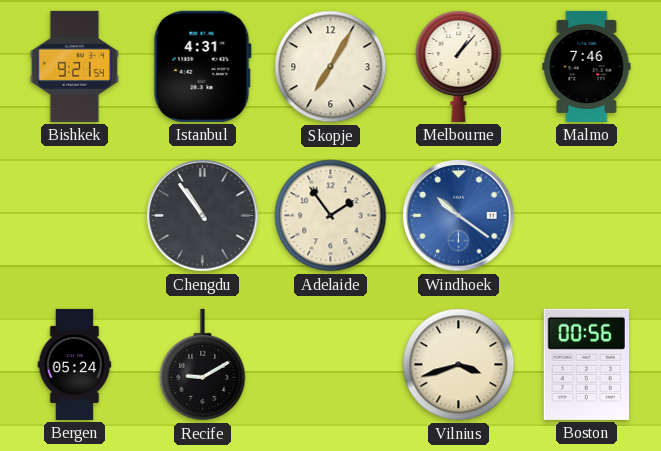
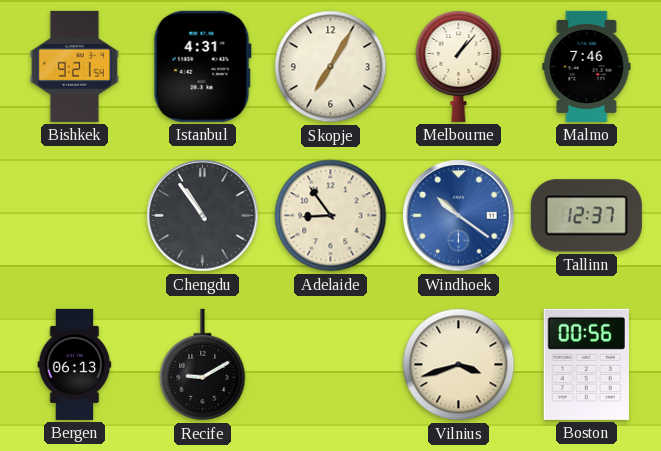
Adelaide: 1:54 -> 8:54 (331, 216)
Tallinn: none -> 12:37 (586, 216)
Bergen: 05:24 -> 06:13 (75, 364)
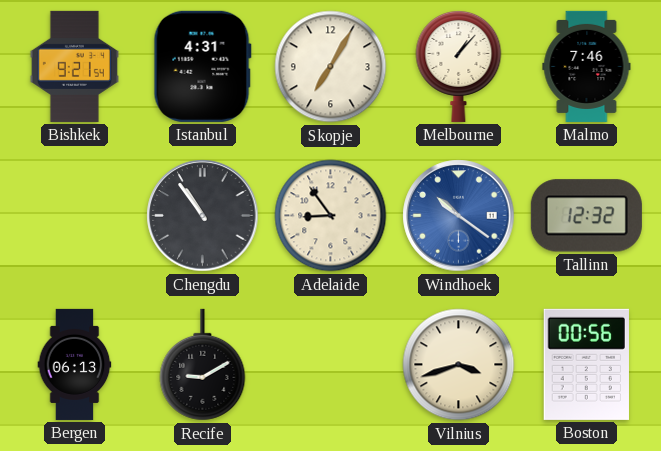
Tallinn: 12:37 -> 12:32 (586, 216)
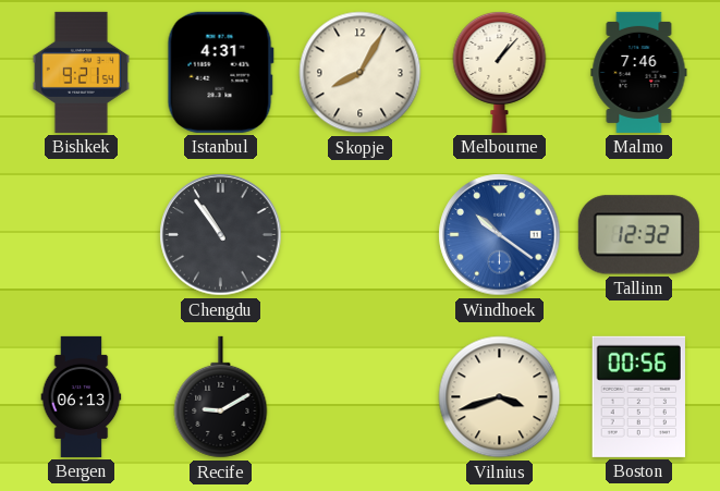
Skopje: 7:05 -> 8:05 (361, 73)
Adelaide: 8:54 -> none (331, 216)
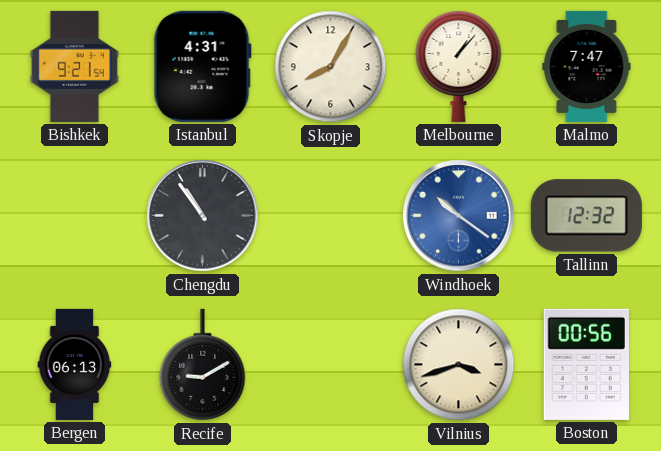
Malmo: 7:46 -> 7:47 (587, 66)
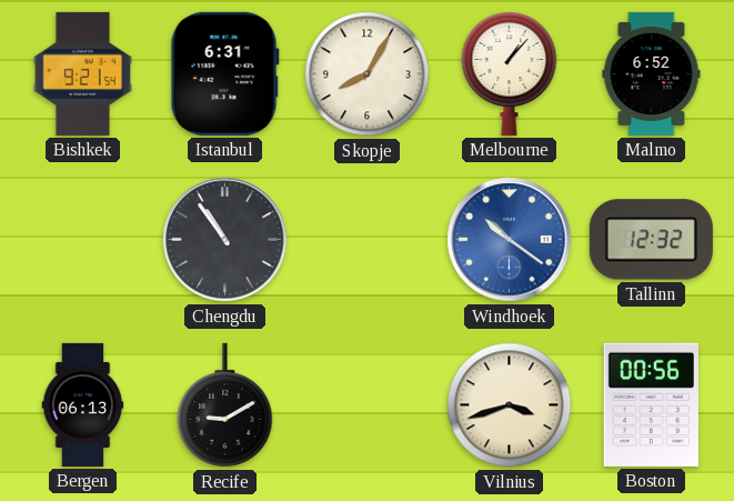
Istanbul: 4:31 -> 6:31 (224, 73)
Malmo: 7:47 -> 6:52 (652, 73)
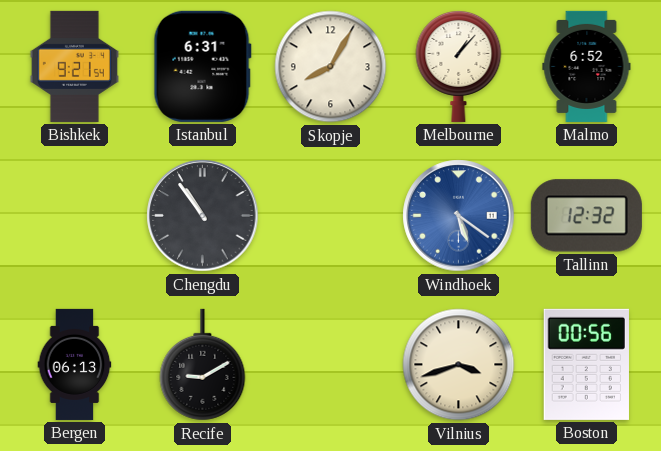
Windhoek: 10:21 -> 5:21 (459, 216)
